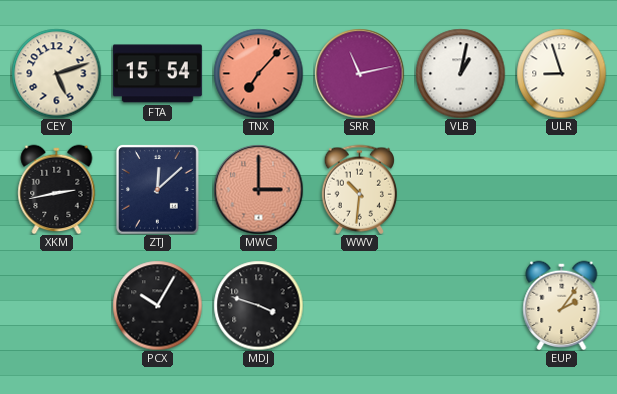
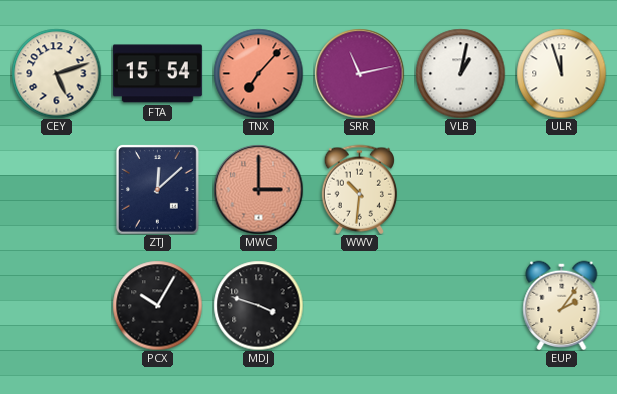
ULR: 8:57 -> 11:57 (561, 73)
XKM: 2:43 -> none (57, 189)
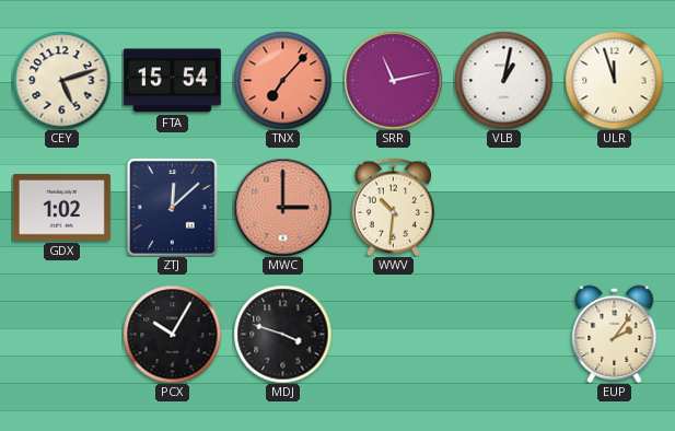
GDX: none -> 1:02 (61, 207)
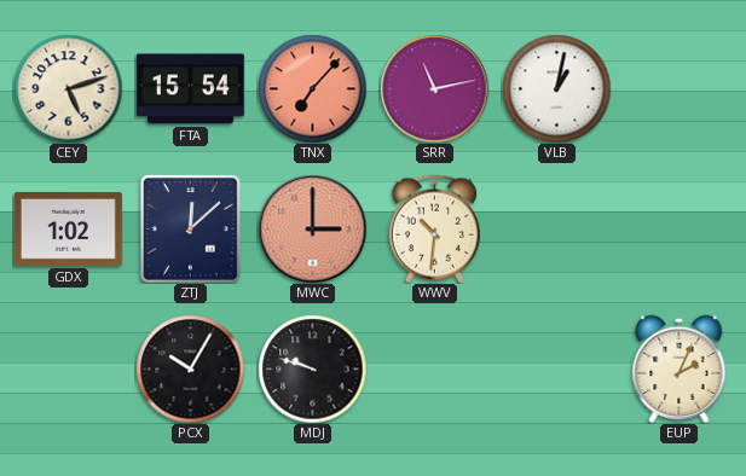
ULR: 11:57 -> none (614, 80)
MDJ: 3:48 -> 9:48 (312, 368)
EUP: 2:06 -> 2:04 (680, 368)
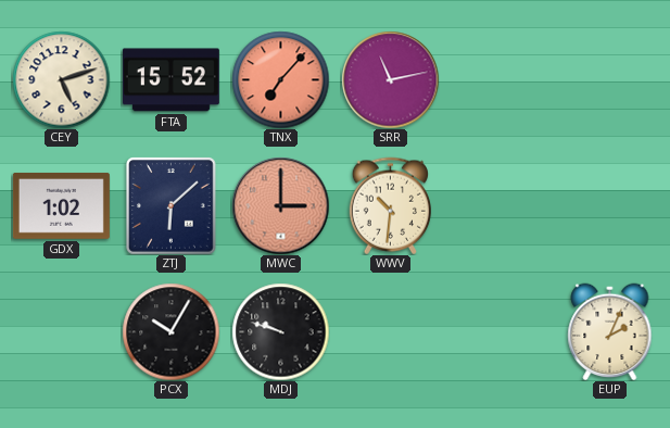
FTA: 15:54 -> 15:52 (170, 80)
VLB: 1:02 -> none (556, 88)
ZTJ: 12:08 -> 6:08 (172, 206)
